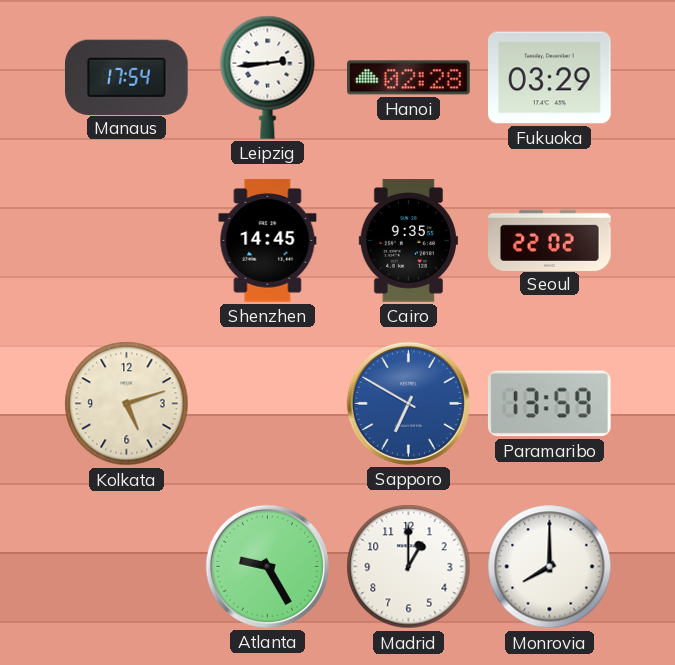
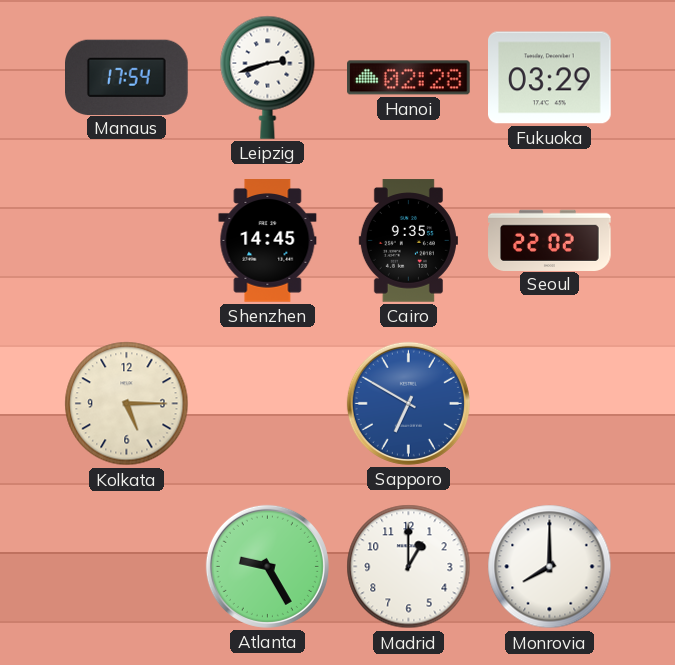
Leipzig: 2:44 -> 2:42 (268, 77)
Kolkata: 5:12 -> 5:15 (127, 404)
Paramaribo: 13:59 -> none (549, 404)
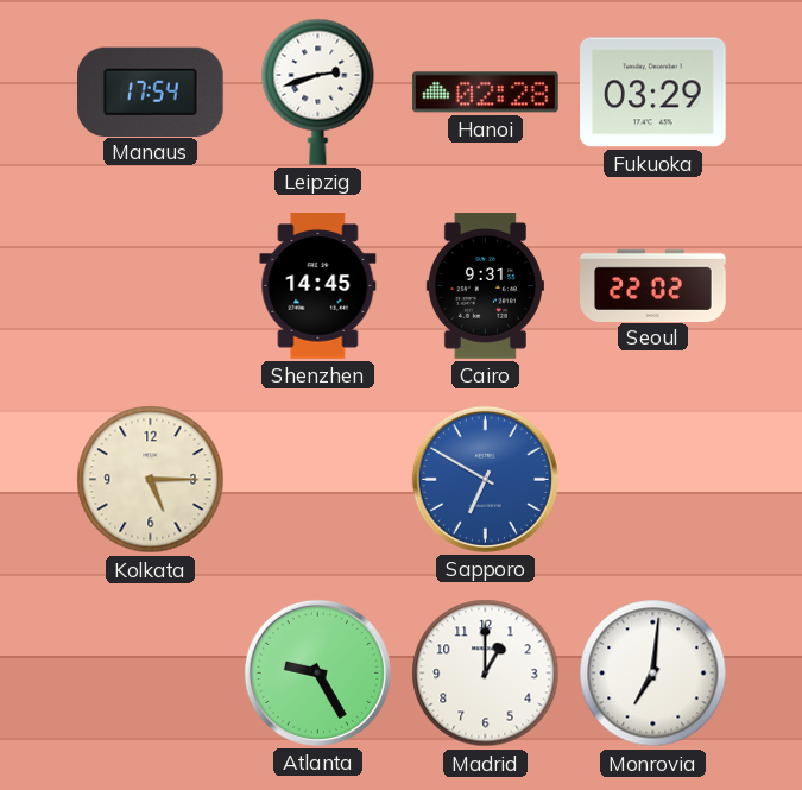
Cairo: 9:35 -> 9:31 (485, 286)
Monrovia: 8:00 -> 7:01 (653, 674)
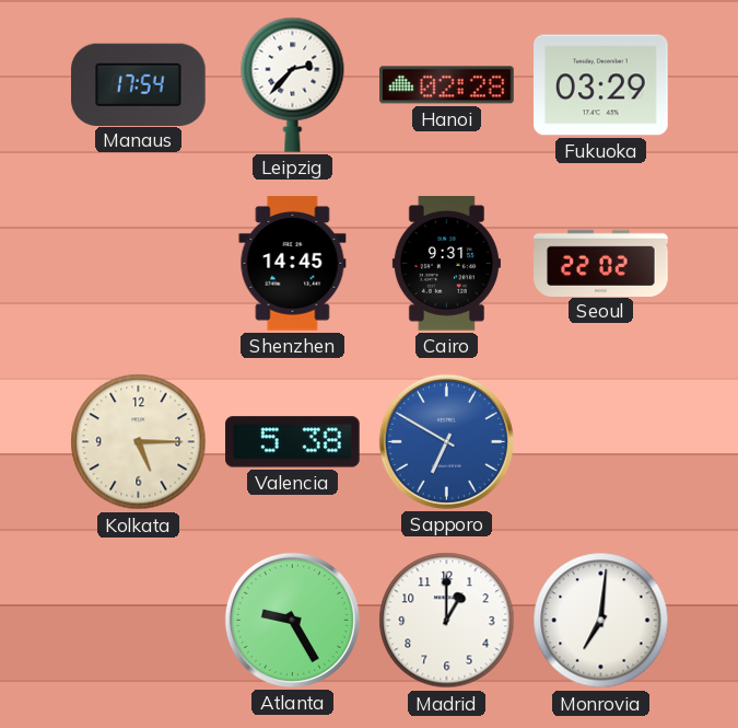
Leipzig: 2:42 -> 2:37 (293, 84)
Valencia: none -> 5:38 (293, 442)
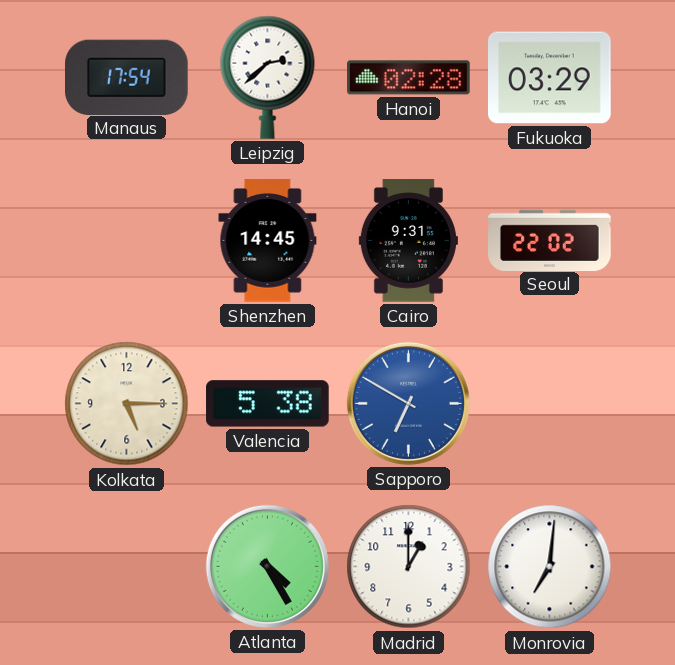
Leipzig: 2:37 -> 2:38 (268, 77)
Atlanta: 9:25 -> 4:25 (267, 566)
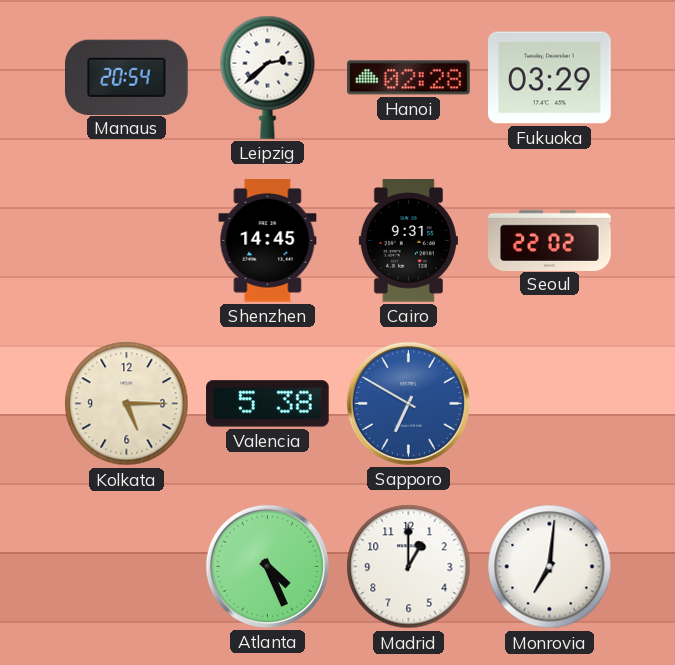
Manaus: 17:54 -> 20:54 (127, 77)
Atlanta: 4:25 -> 4:26 (267, 566)
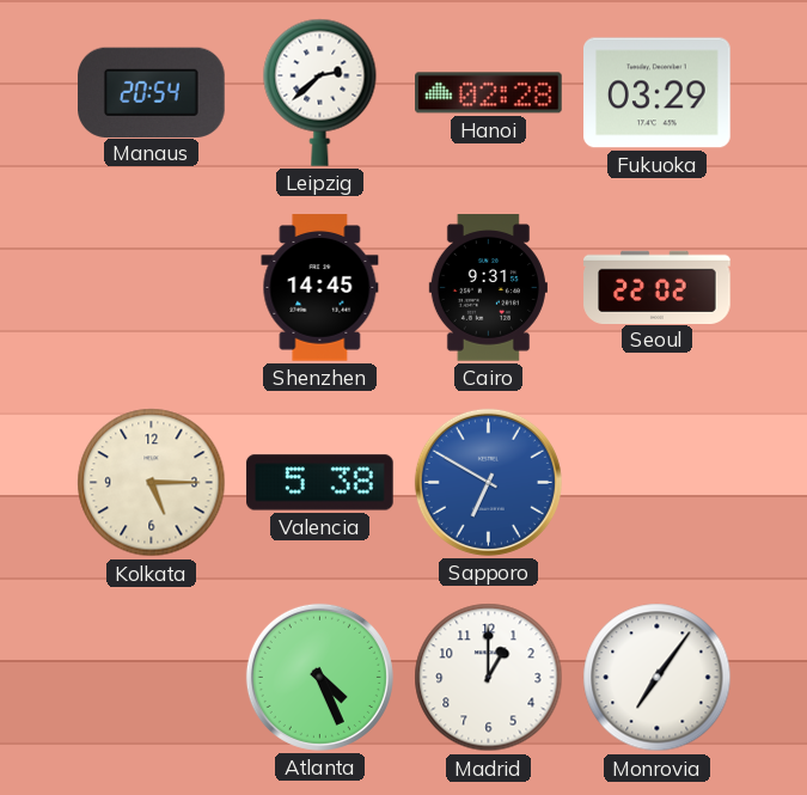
Monrovia: 7:01 -> 7:06 (658, 678)
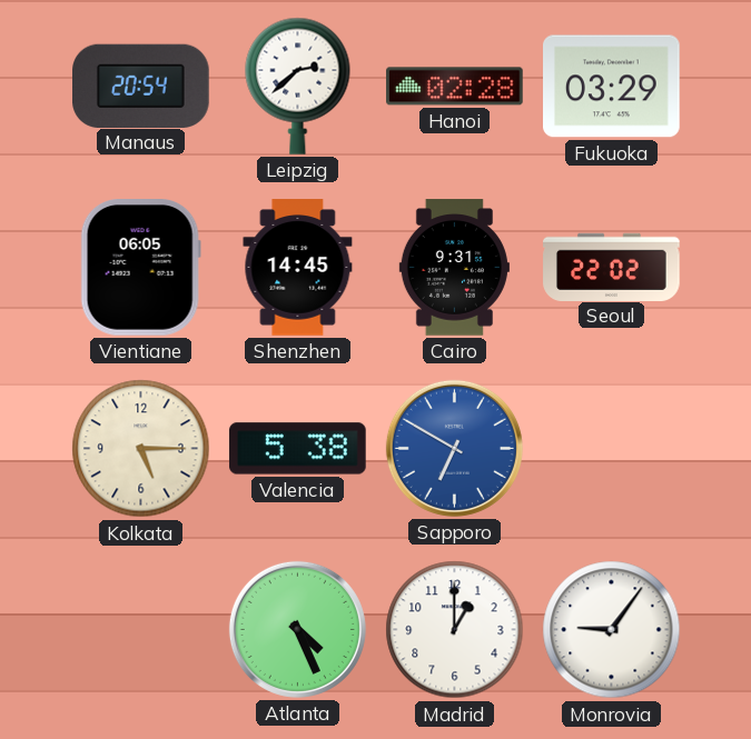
Vientiane: none -> 06:05 (140, 268)
Monrovia: 7:06 -> 9:06 (612, 630)
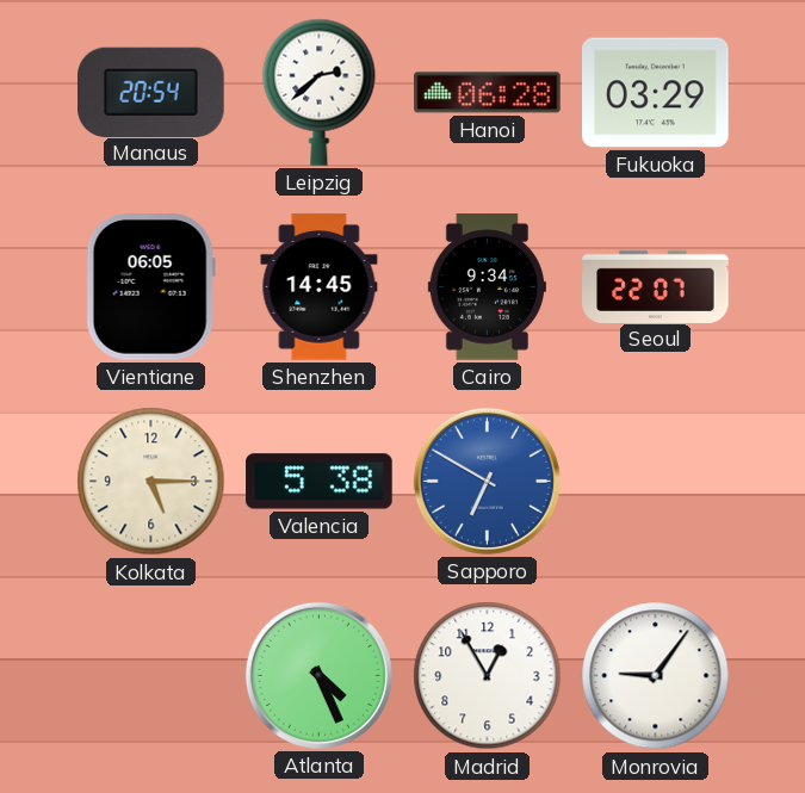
Hanoi: 02:28 -> 06:28 (488, 93)
Cairo: 9:31 -> 9:34 (487, 287)
Seoul: 22:02 -> 22:07 (656, 286)
Madrid: 1:00 -> 12:55 (488, 676)
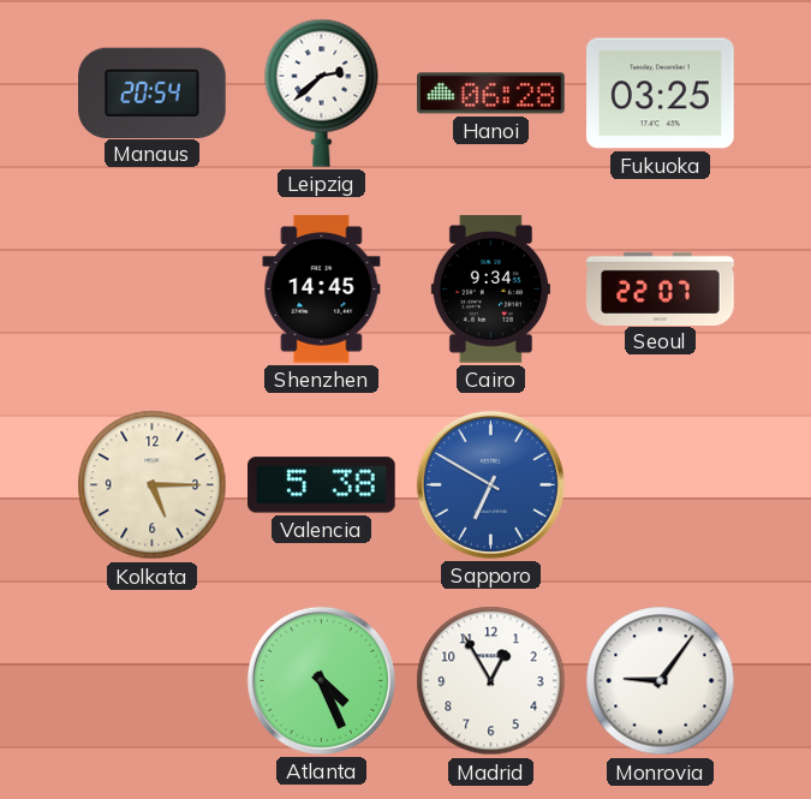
Fukuoka: 03:29 -> 03:25 (661, 94)
Vientiane: 06:05 -> none (150, 287)
